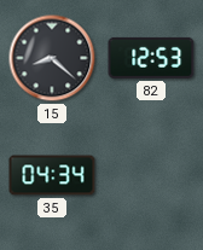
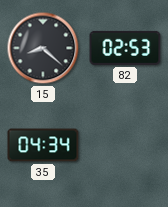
82: 12:53 -> 02:53 (125, 48)
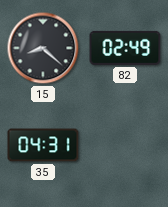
82: 02:53 -> 02:49 (125, 48)
35: 04:34 -> 04:31 (43, 145)
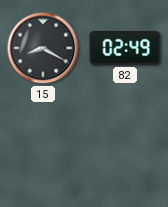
15: 8:22 -> 8:20 (43, 48)
35: 04:31 -> none (43, 145)
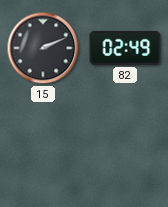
15: 8:20 -> 2:11 (43, 48)
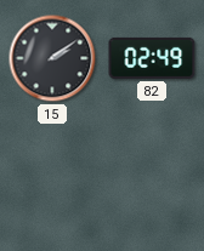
15: 2:11 -> 2:09 (52, 58)
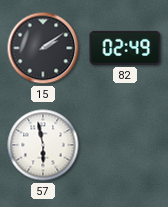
57: none -> 5:58 (43, 145)
